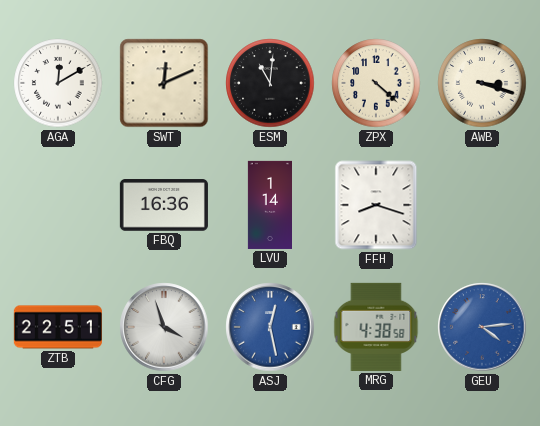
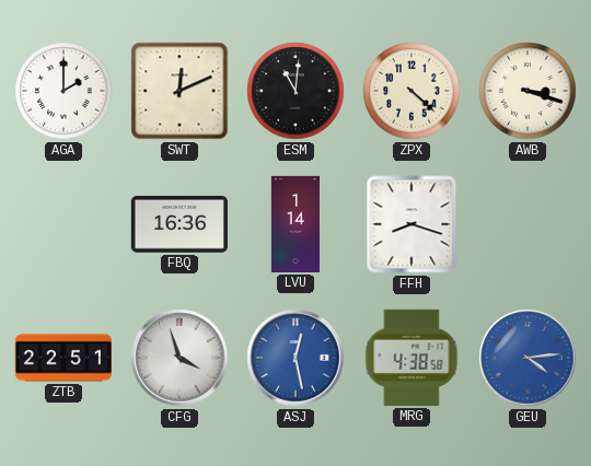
AGA: 12:10 -> 2:00 (63, 91)
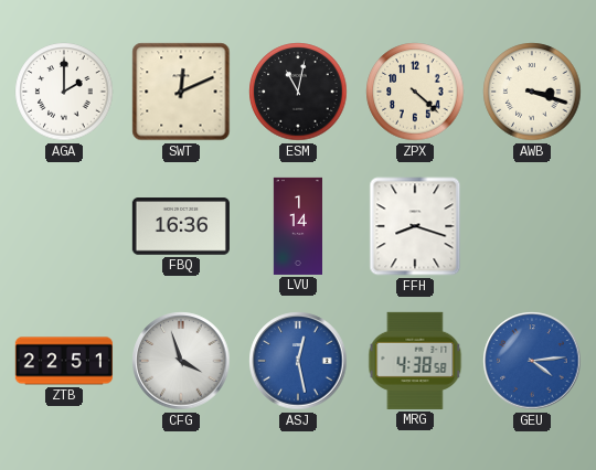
ESM: 11:01 -> 11:02 (298, 92)
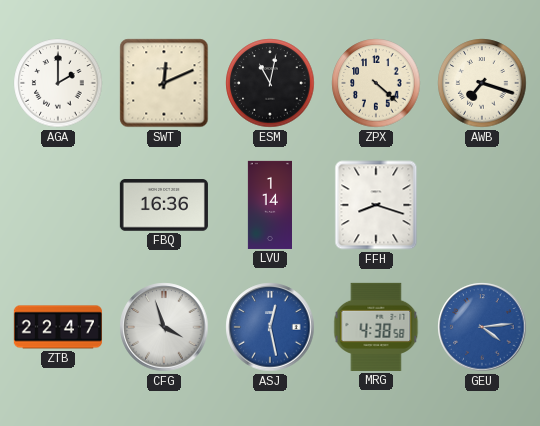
AWB: 3:18 -> 7:18 (482, 83)
ZTB: 22:51 -> 22:47 (58, 327)
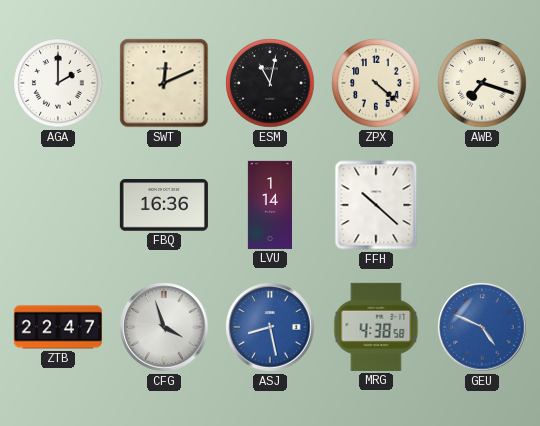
FFH: 8:18 -> 10:22 (376, 205)
ASJ: 12:28 -> 8:28 (270, 327)
GEU: 4:14 -> 4:49 (482, 327)
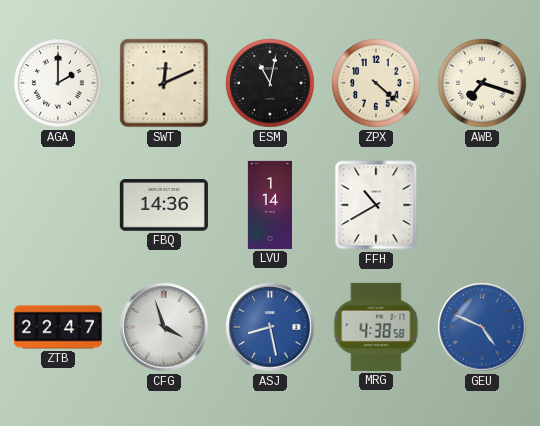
FBQ: 16:36 -> 14:36 (164, 205)
FFH: 10:22 -> 10:40 (376, 205)
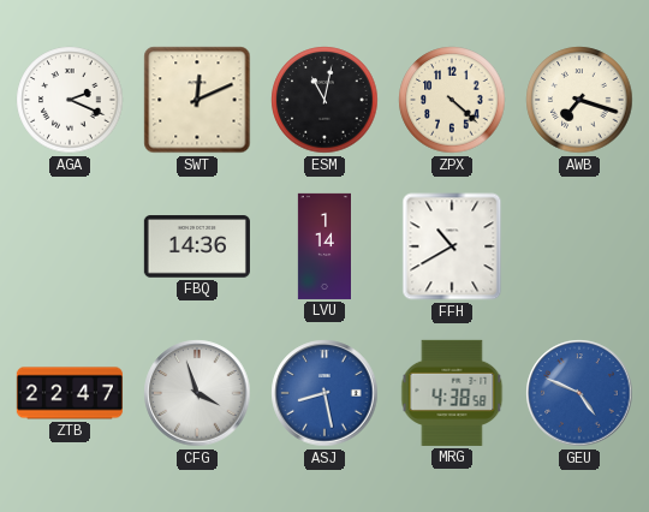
AGA: 2:00 -> 2:19 (70, 100)
